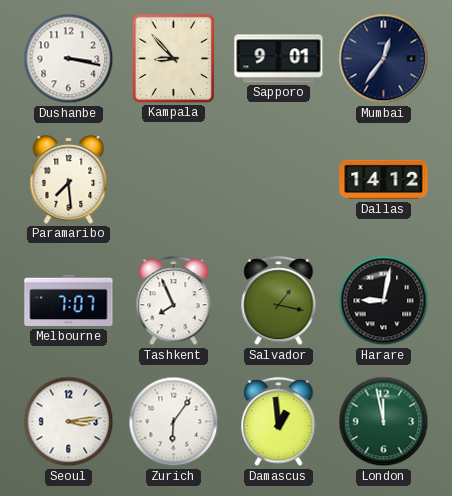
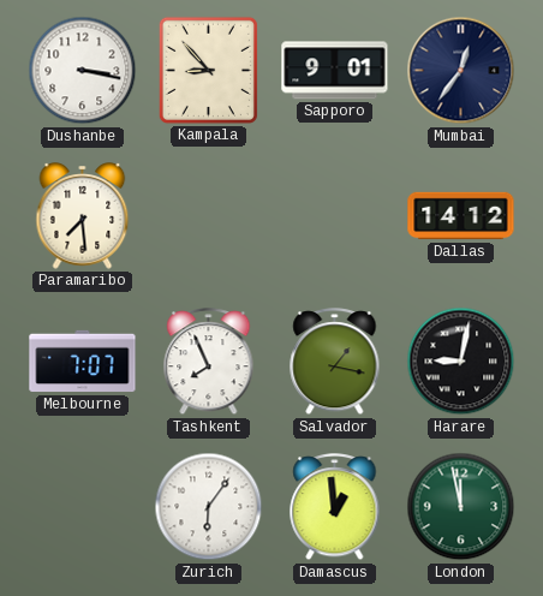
Seoul: 3:14 -> none (69, 422)
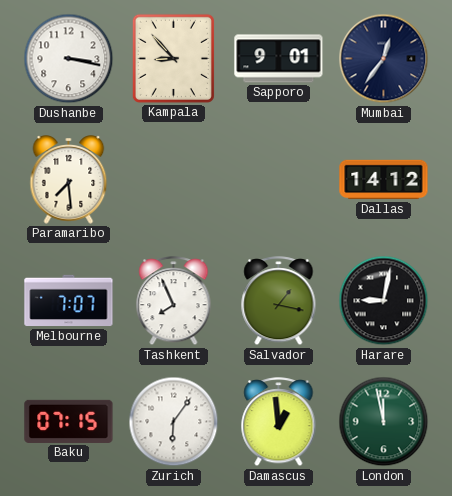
Baku: none -> 07:15 (69, 421)
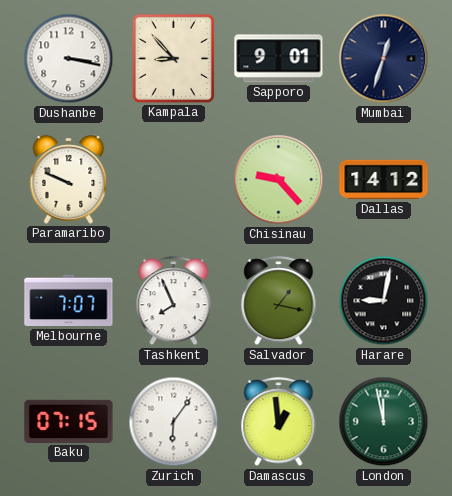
Mumbai: 12:36 -> 12:33 (384, 59)
Paramaribo: 7:29 -> 9:49 (69, 180)
Chisinau: none -> 9:23 (279, 180)
